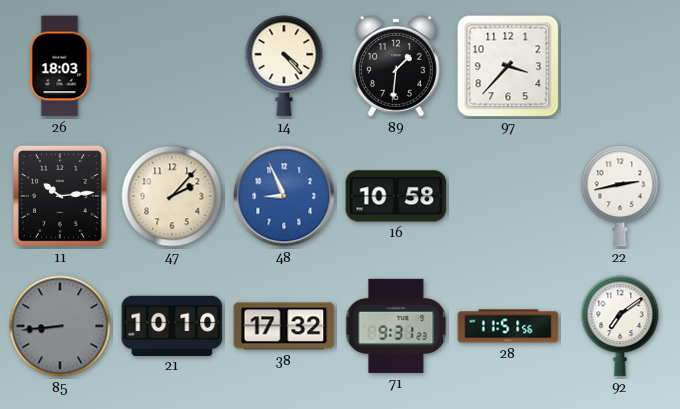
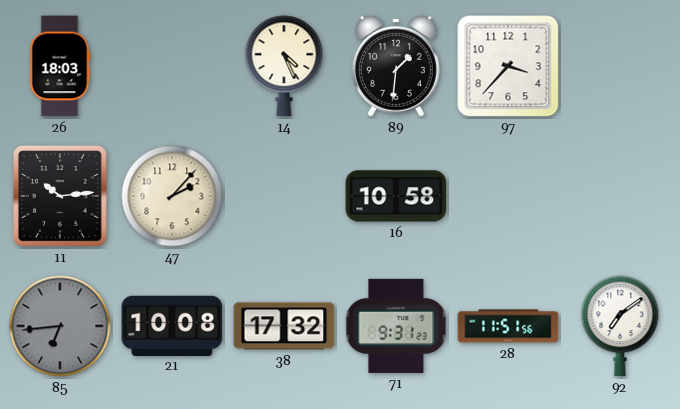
14: 4:23 -> 4:26 (284, 66)
48: 8:56 -> none (284, 196)
22: 2:43 -> none (620, 196)
85: 8:44 -> 6:44 (60, 326)
21: 10:10 -> 10:08 (172, 325)
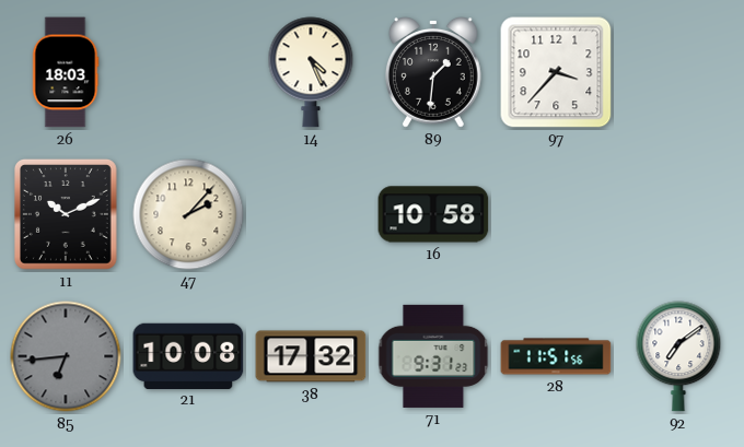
11: 10:14 -> 10:11 (66, 214)
